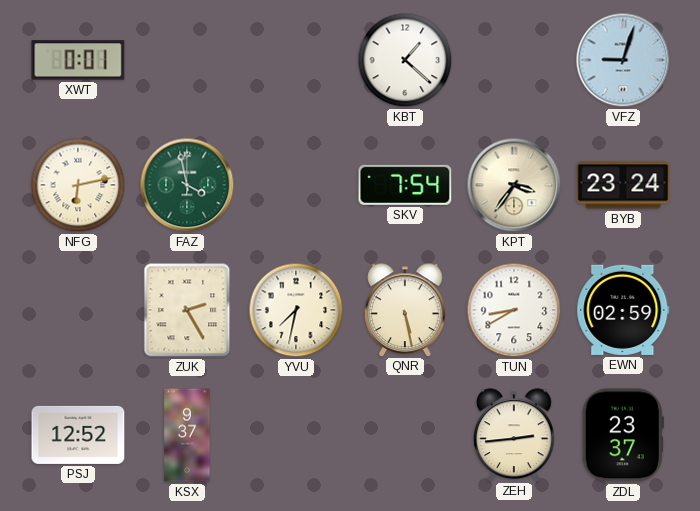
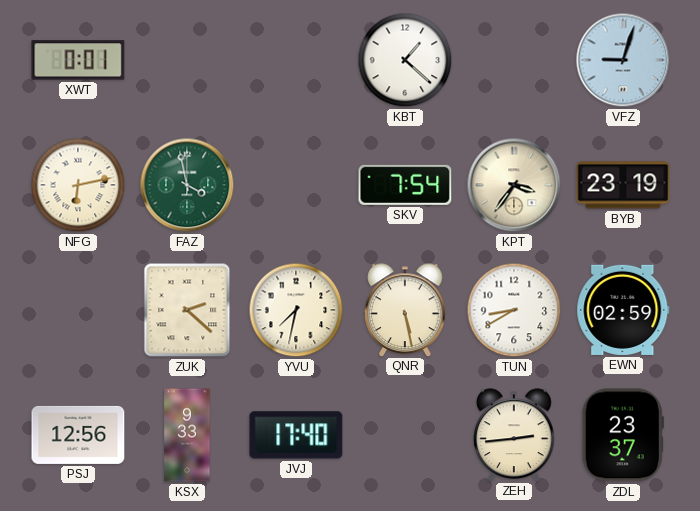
BYB: 23:24 -> 23:19 (623, 185)
ZUK: 2:25 -> 2:22 (187, 310)
PSJ: 12:52 -> 12:56 (78, 435)
KSX: 9:37 -> 9:33 (187, 435)
JVJ: none -> 17:40 (296, 435)
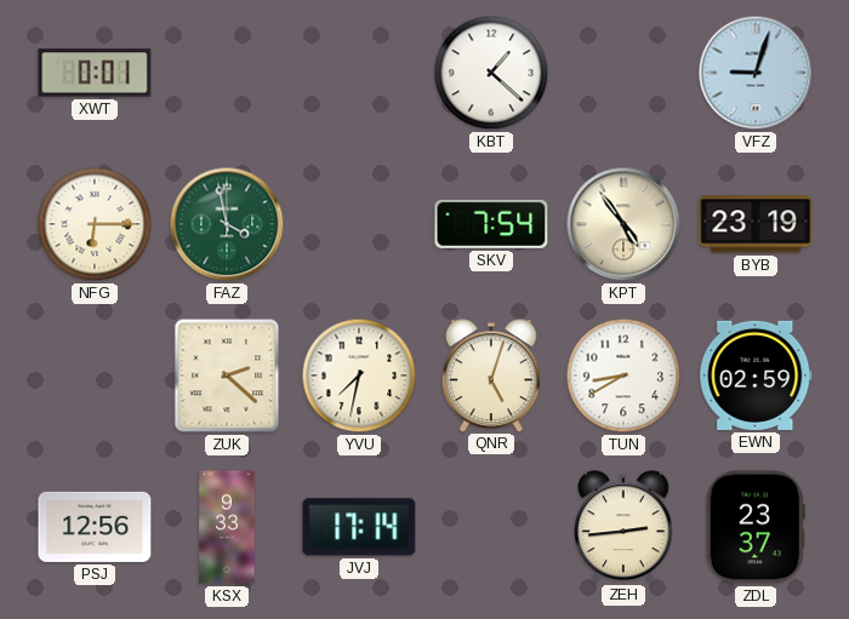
NFG: 6:13 -> 6:15 (95, 224)
KPT: 3:36 -> 4:54 (623, 224)
QNR: 5:28 -> 5:03 (491, 376)
JVJ: 17:40 -> 17:14 (359, 527)
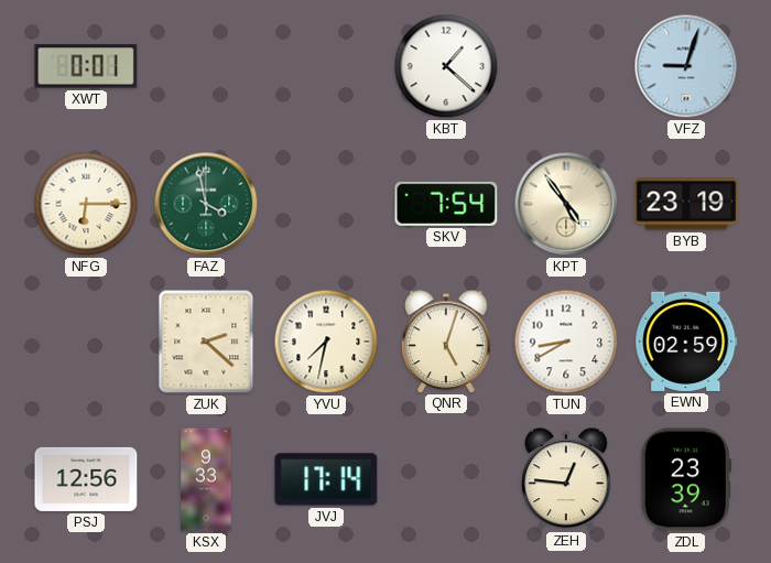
ZEH: 2:44 -> 12:46 (566, 479)
ZDL: 23:37 -> 23:39 (686, 479)
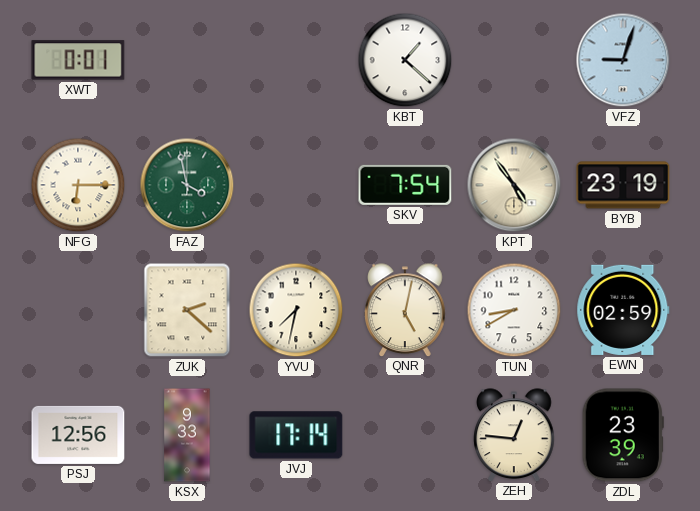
QNR: 5:03 -> 5:02 (405, 310)
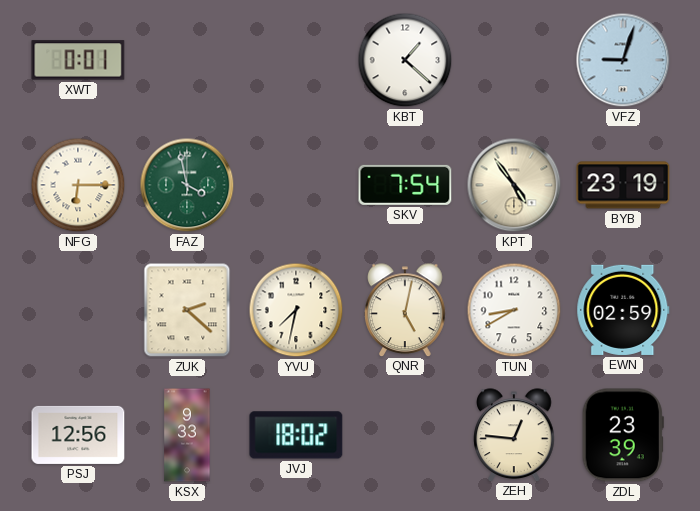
JVJ: 17:14 -> 18:02 (296, 435)
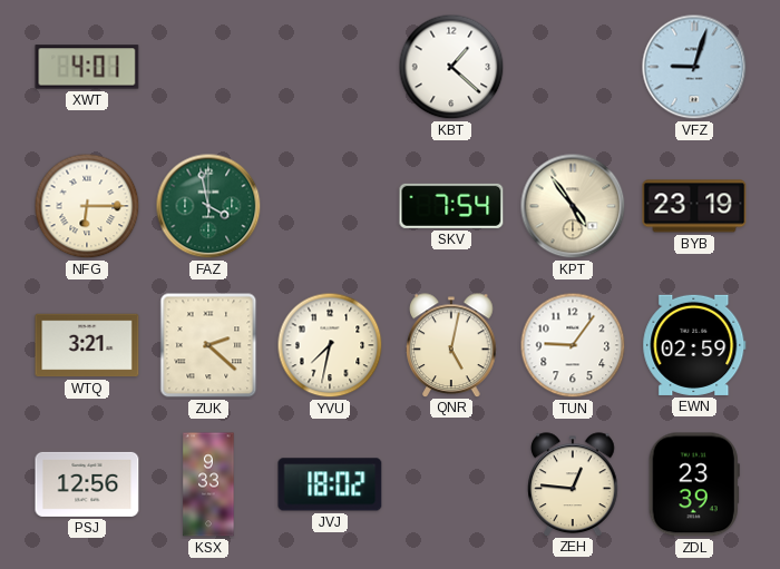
XWT: 0:01 -> 4:01 (87, 67)
WTQ: none -> 3:21 (87, 345)
TUN: 8:40 -> 9:06 (573, 345)
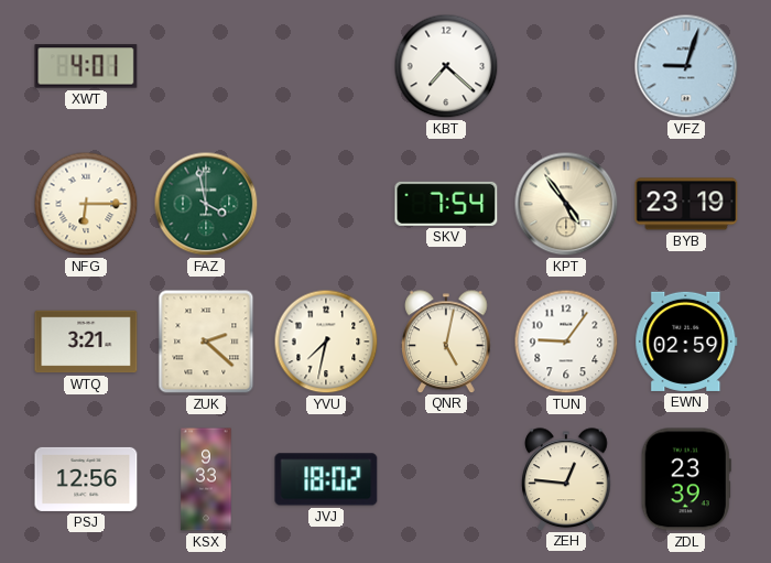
KBT: 1:22 -> 7:22 (446, 66)
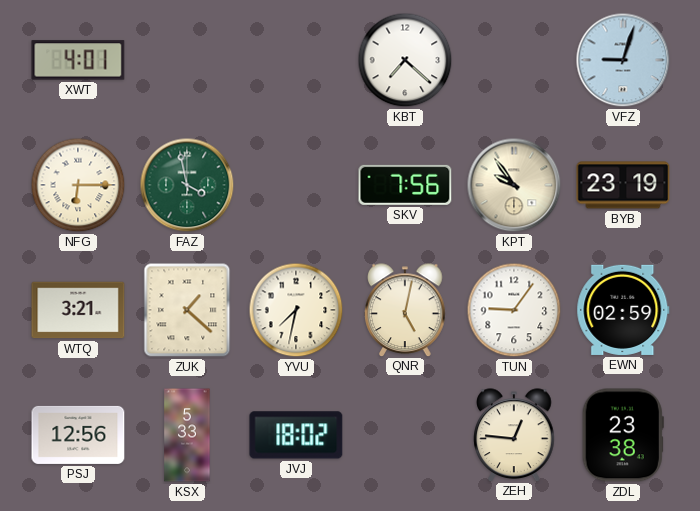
SKV: 7:54 -> 7:56 (405, 185)
KPT: 4:54 -> 9:54 (514, 185)
ZUK: 2:22 -> 1:22 (187, 310)
KSX: 9:33 -> 5:33 (187, 435)
ZDL: 23:39 -> 23:38 (623, 435)
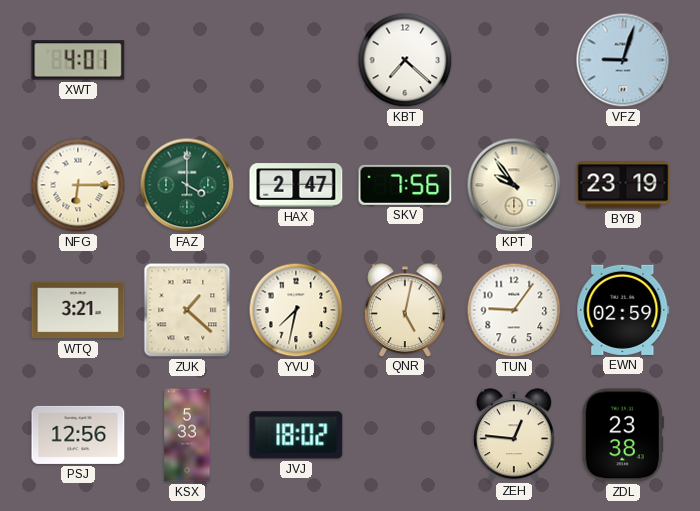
FAZ: 3:58 -> 4:00 (187, 185)
HAX: none -> 2:47 (296, 185)
